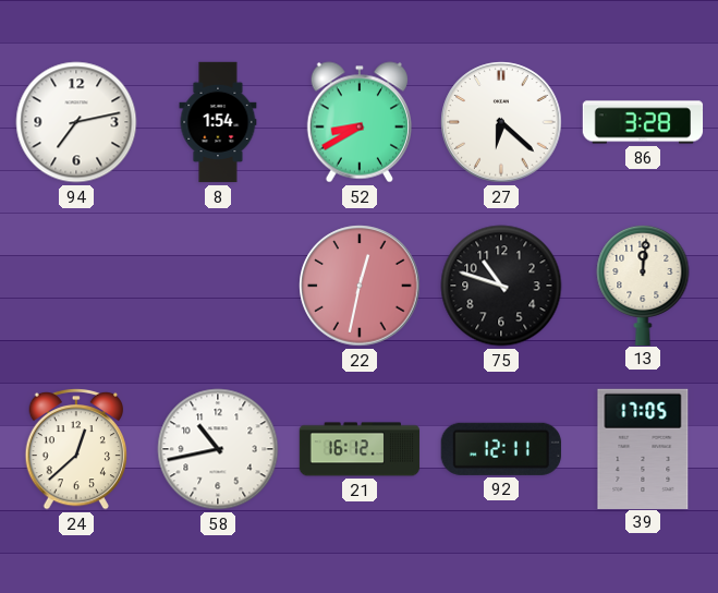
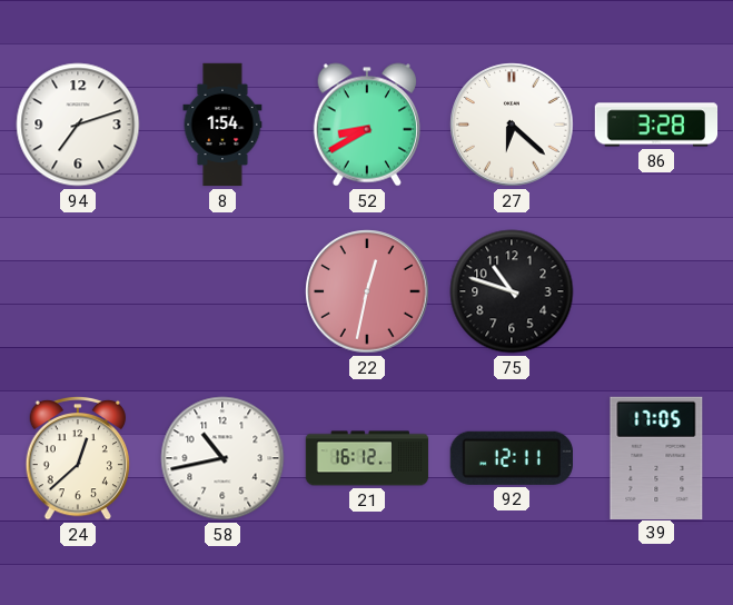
94: 7:13 -> 7:12 (78, 125)
13: 12:01 -> none (643, 285)
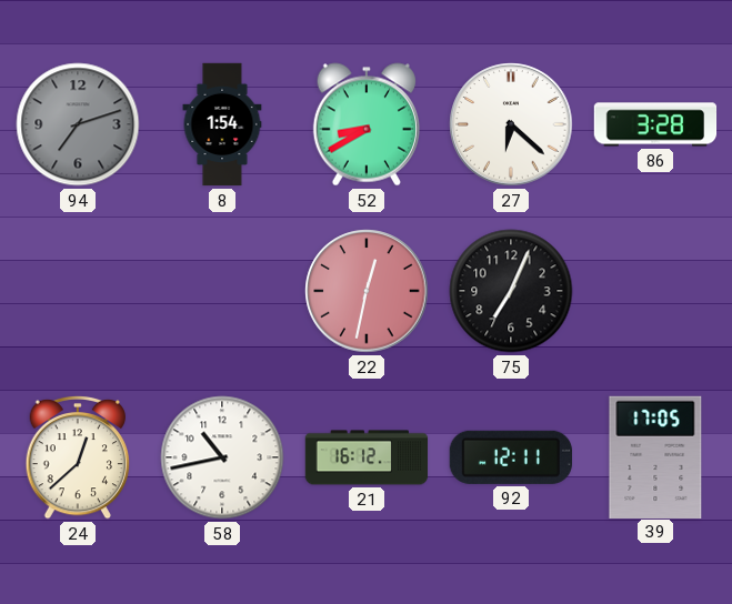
94 dial: white -> grey (78, 124)
75: 10:48 -> 7:04 (511, 291)
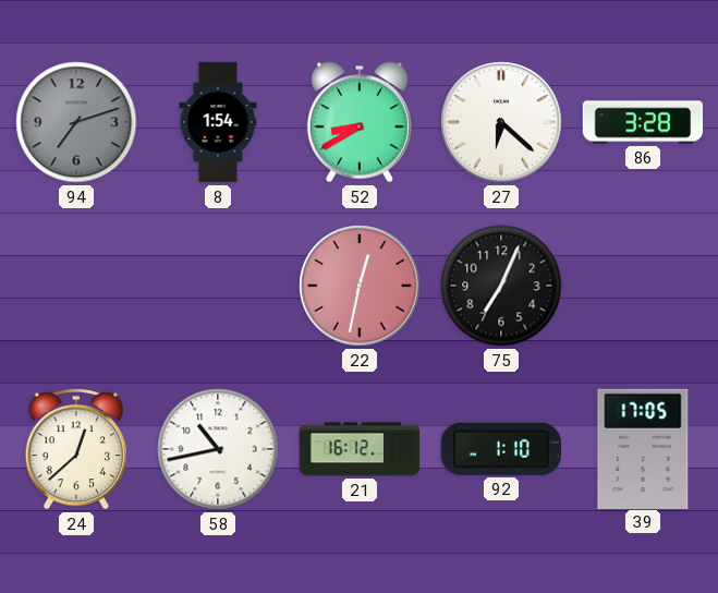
92: 12:11 -> 1:10 (501, 449)
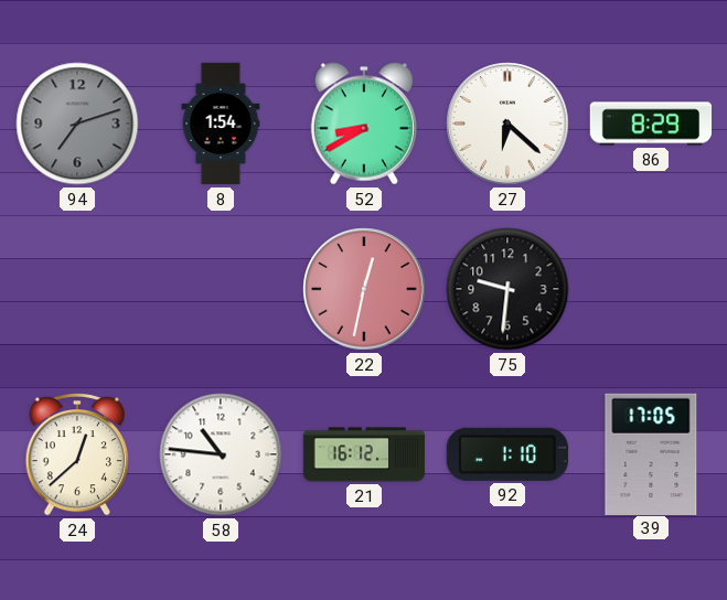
86: 3:28 -> 8:29 (651, 124)
75: 7:04 -> 9:31 (507, 289)
58: 10:43 -> 10:46 (221, 454)
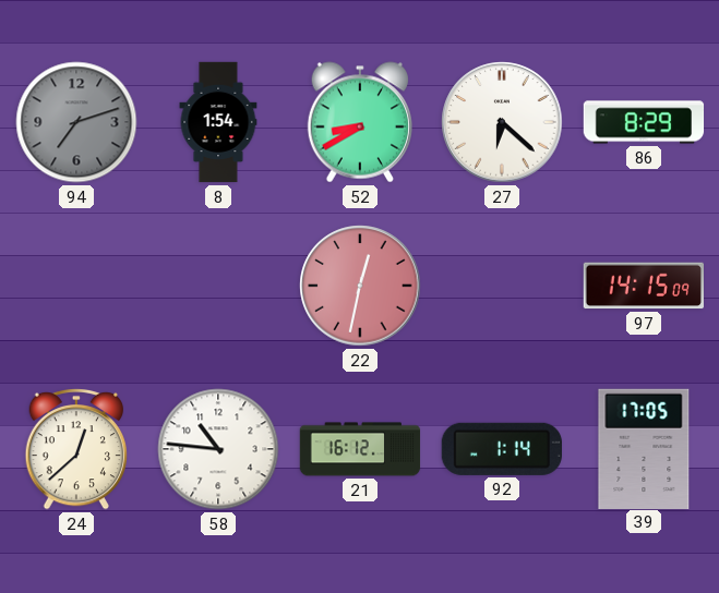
75: 9:31 -> none (507, 289)
97: none -> 14:15 (643, 286)
92: 1:10 -> 1:14 (502, 449)
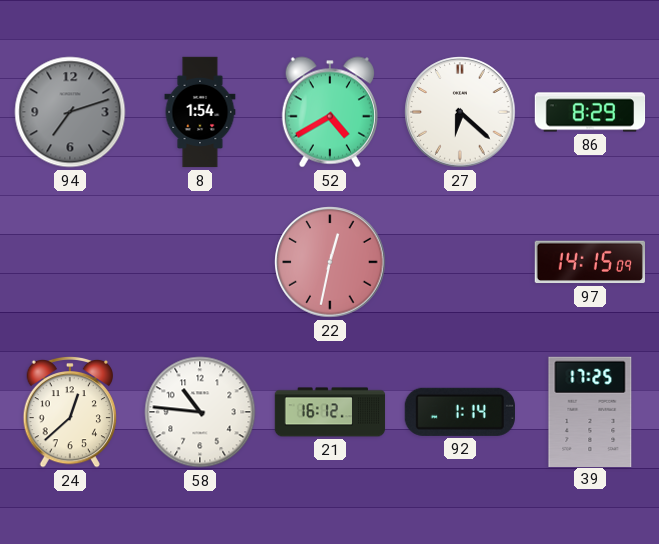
52: 8:40 -> 4:40 (330, 112)
39: 17:05 -> 17:25 (590, 411)
